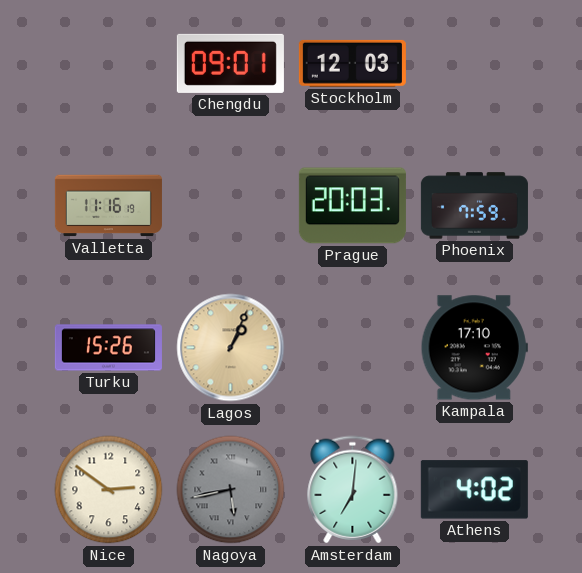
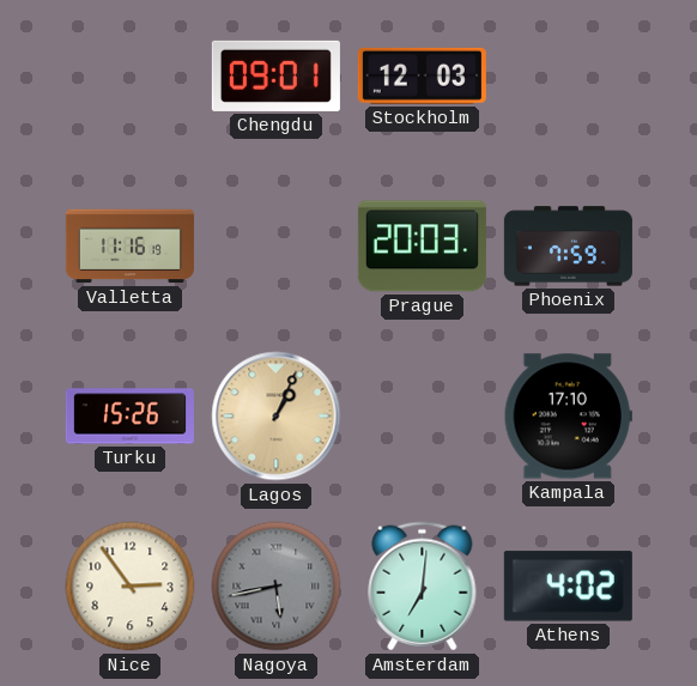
Nice: 2:51 -> 2:54 (131, 587)
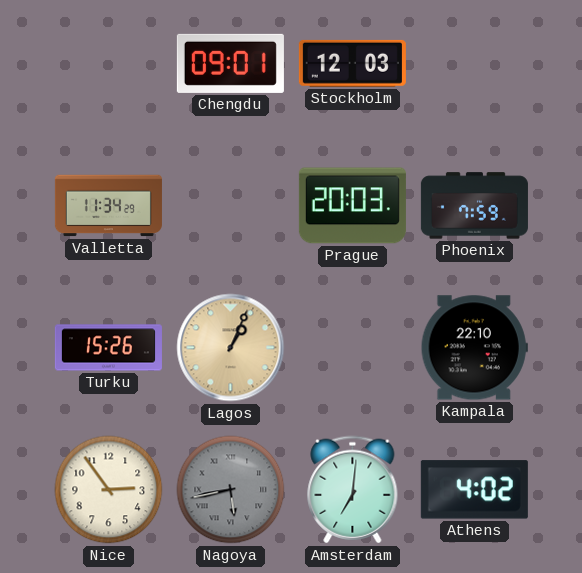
Valletta: 11:16 -> 11:34 (108, 206)
Kampala: 17:10 -> 22:10 (474, 348)
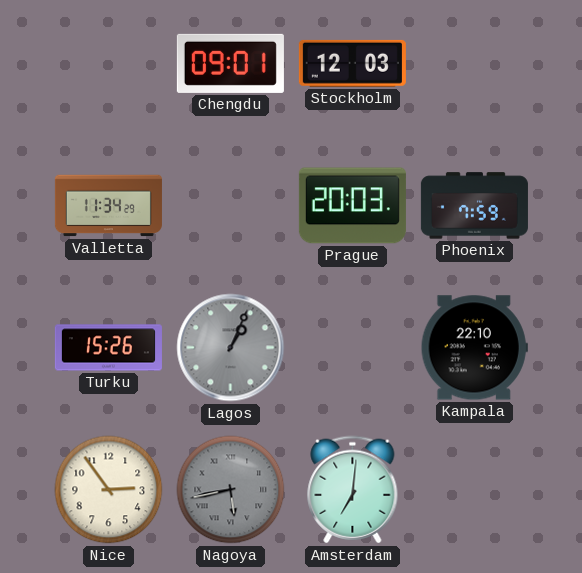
Lagos dial: champagne -> grey (231, 348)
Athens: 4:02 -> none (474, 490)
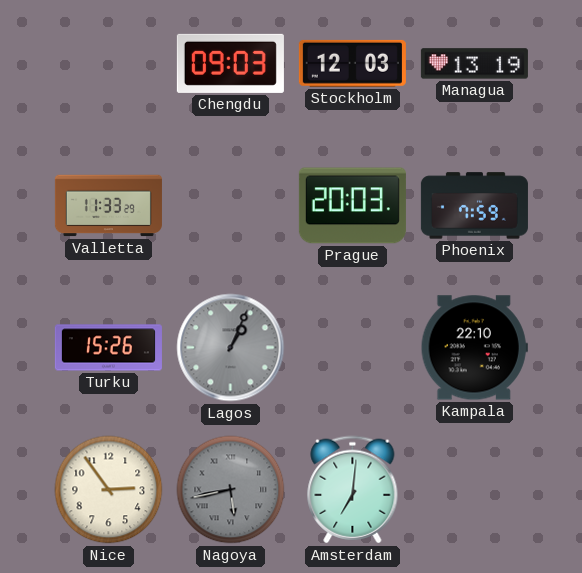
Chengdu: 09:01 -> 09:03 (230, 63)
Managua: none -> 13:19 (474, 64)
Valletta: 11:34 -> 11:33 (108, 206)
